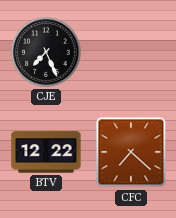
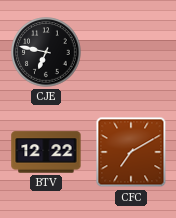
CJE: 7:26 -> 6:47 (46, 52)
CFC: 7:22 -> 7:10 (131, 152)
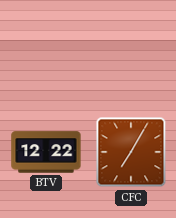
CJE: 6:47 -> none (46, 52)
CFC: 7:10 -> 7:05 (131, 152)
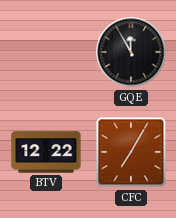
GQE: none -> 11:55 (131, 52)
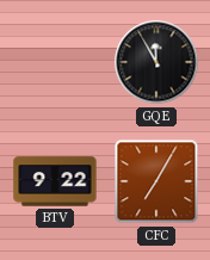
BTV: 12:22 -> 9:22 (55, 181)
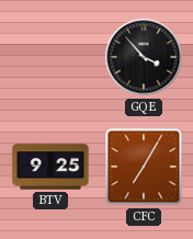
GQE: 11:55 -> 3:53 (144, 57)
BTV: 9:22 -> 9:25 (50, 167)
